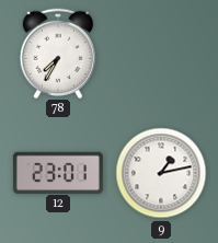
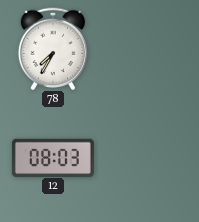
12: 23:01 -> 08:03 (53, 157)
9: 1:13 -> none (161, 173)
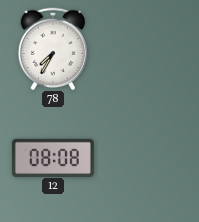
12: 08:03 -> 08:08 (53, 157)
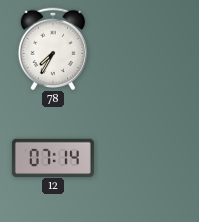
12: 08:08 -> 07:14 (53, 157)
